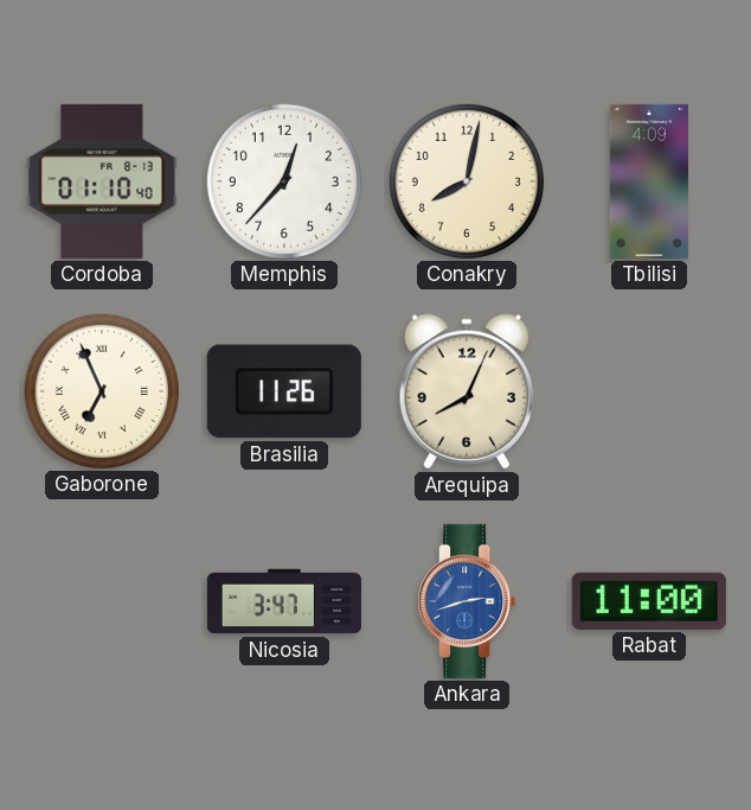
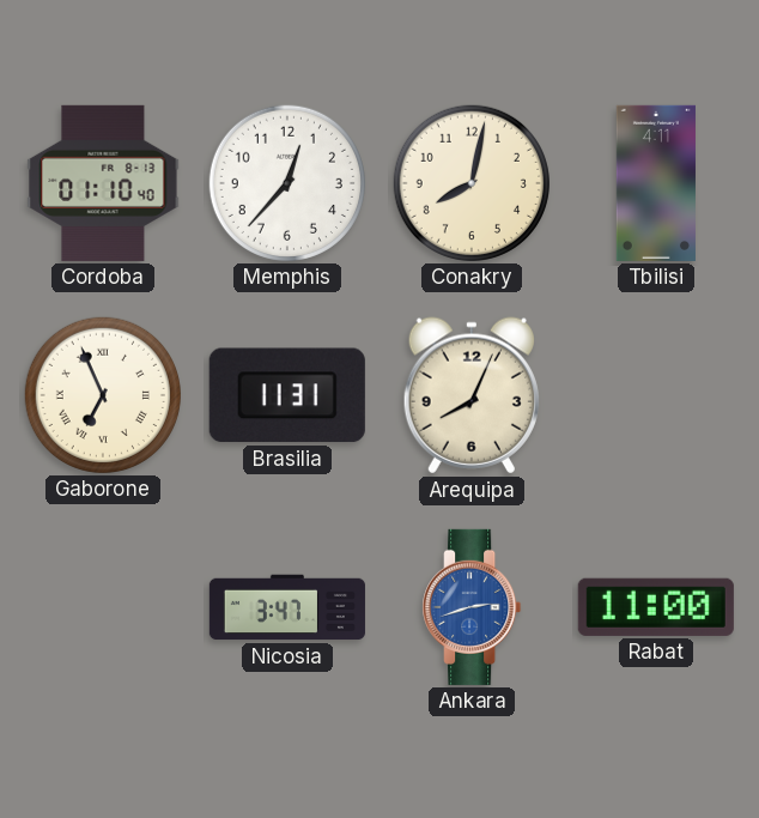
Tbilisi: 4:09 -> 4:11 (656, 183)
Brasilia: 11:26 -> 11:31 (287, 395)
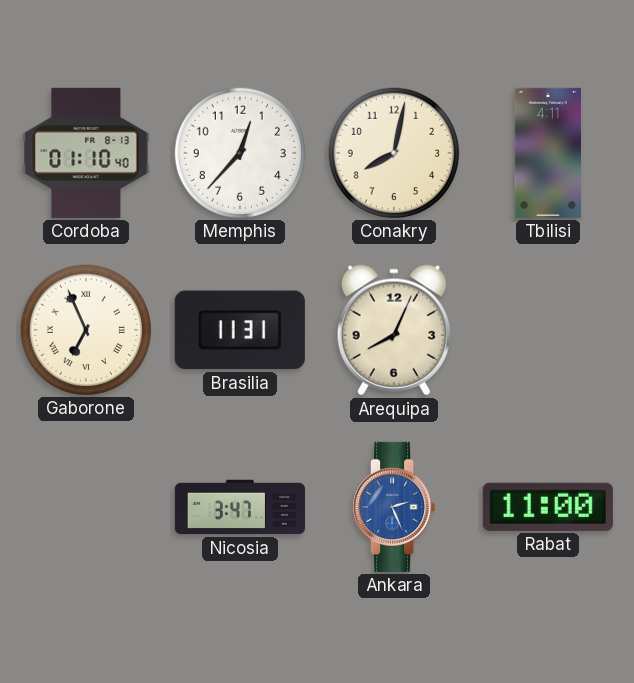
Ankara: 2:42 -> 2:26 (394, 507)
